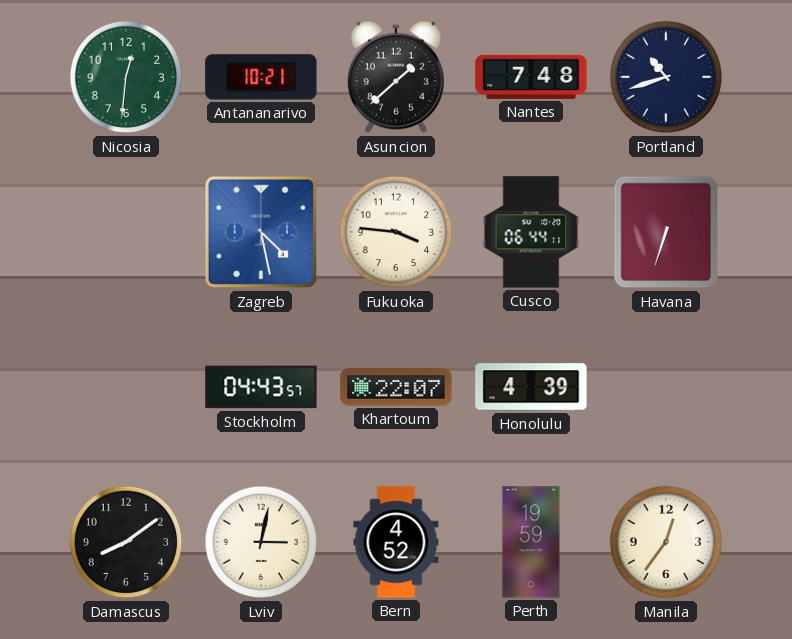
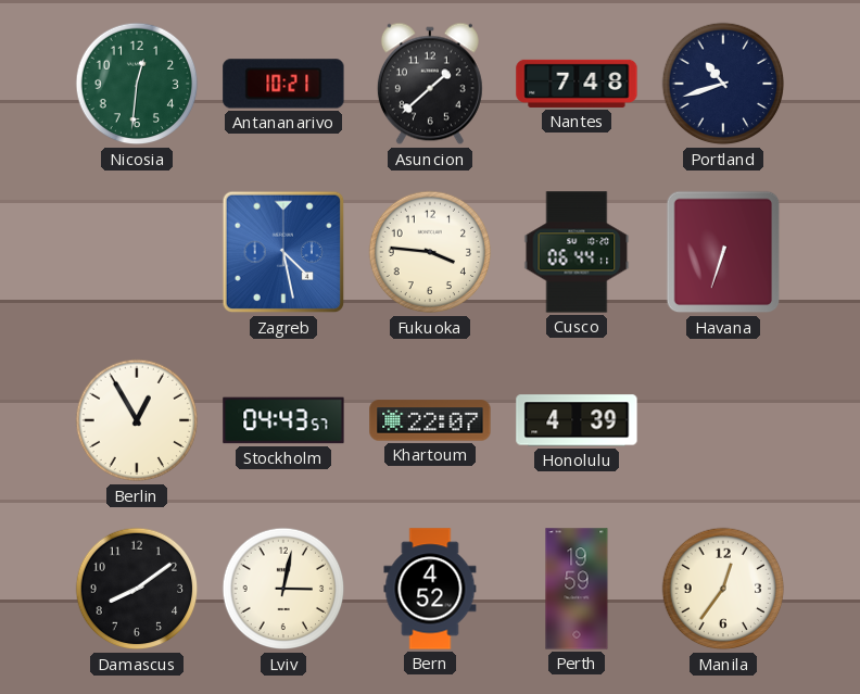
Berlin: none -> 12:55 (137, 420)
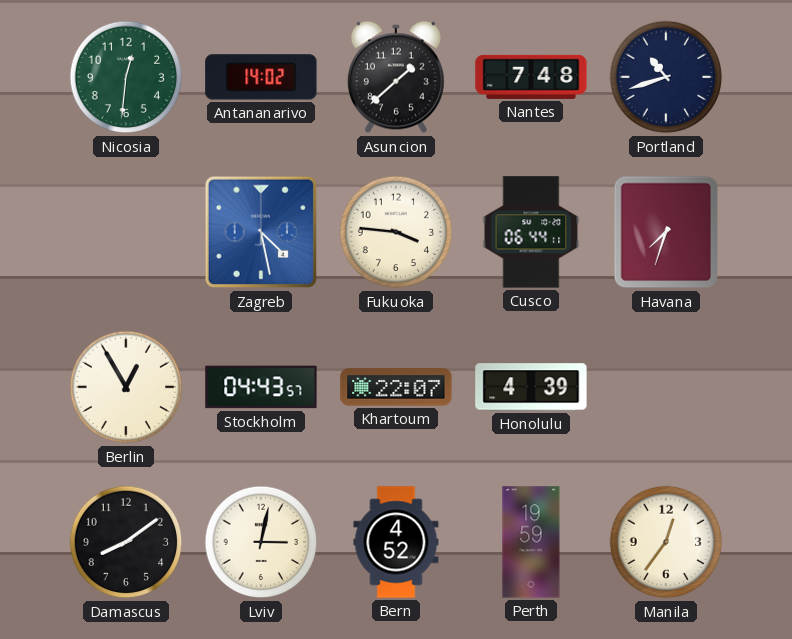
Antananarivo: 10:21 -> 14:02 (261, 77)
Havana: 6:33 -> 7:33 (666, 232)
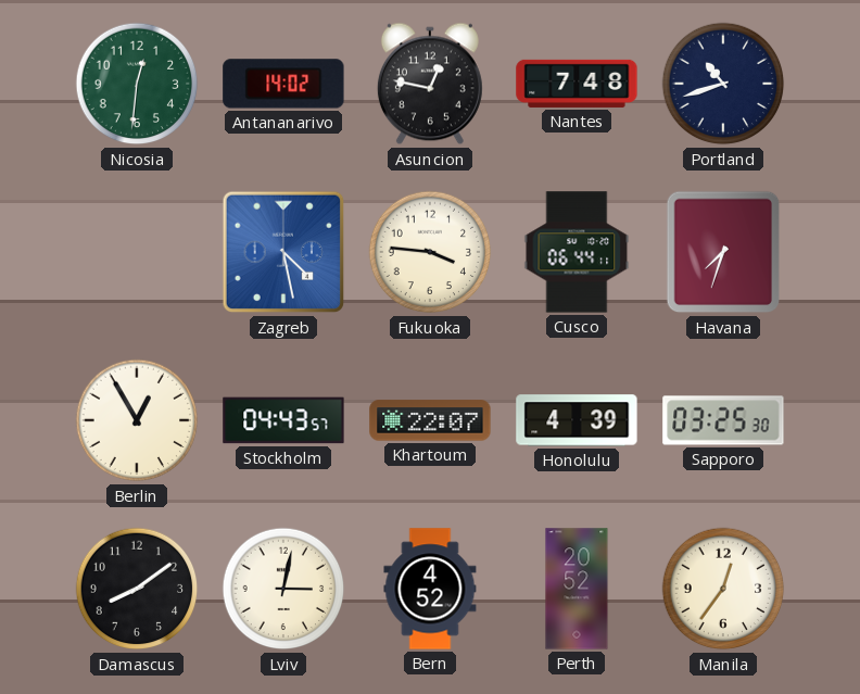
Asuncion: 1:38 -> 12:47 (430, 84)
Sapporo: none -> 03:25 (723, 420)
Perth: 19:59 -> 20:52 (577, 589)
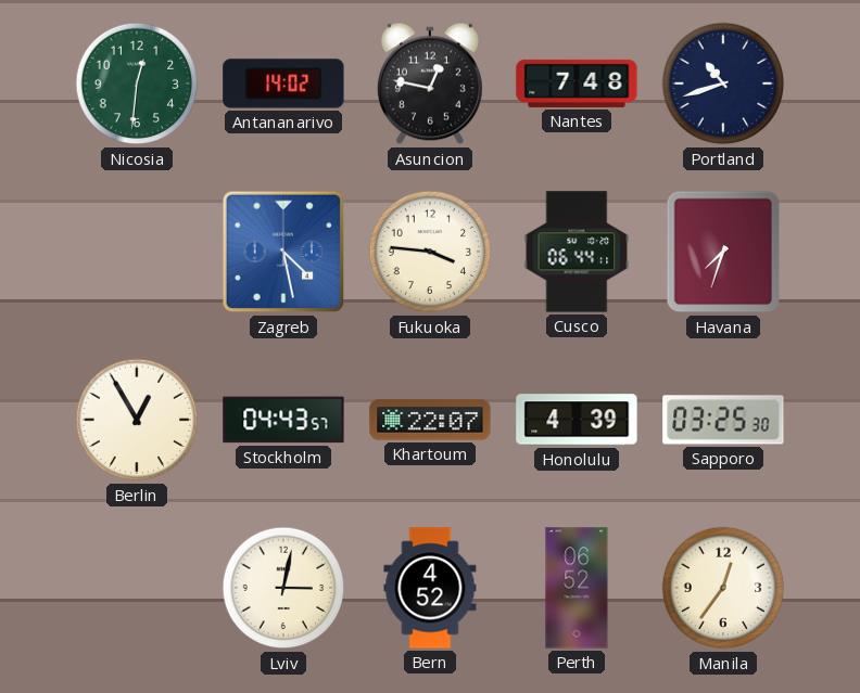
Damascus: 8:09 -> none (137, 589)
Perth: 20:52 -> 06:52 (577, 588)
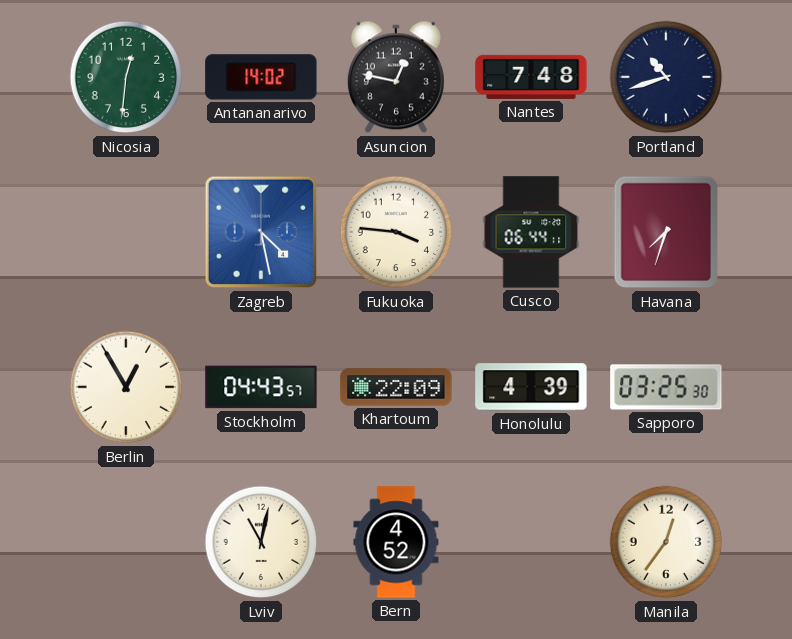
Khartoum: 22:07 -> 22:09 (396, 387)
Lviv: 3:02 -> 11:02 (261, 542)
Perth: 06:52 -> none (577, 588)
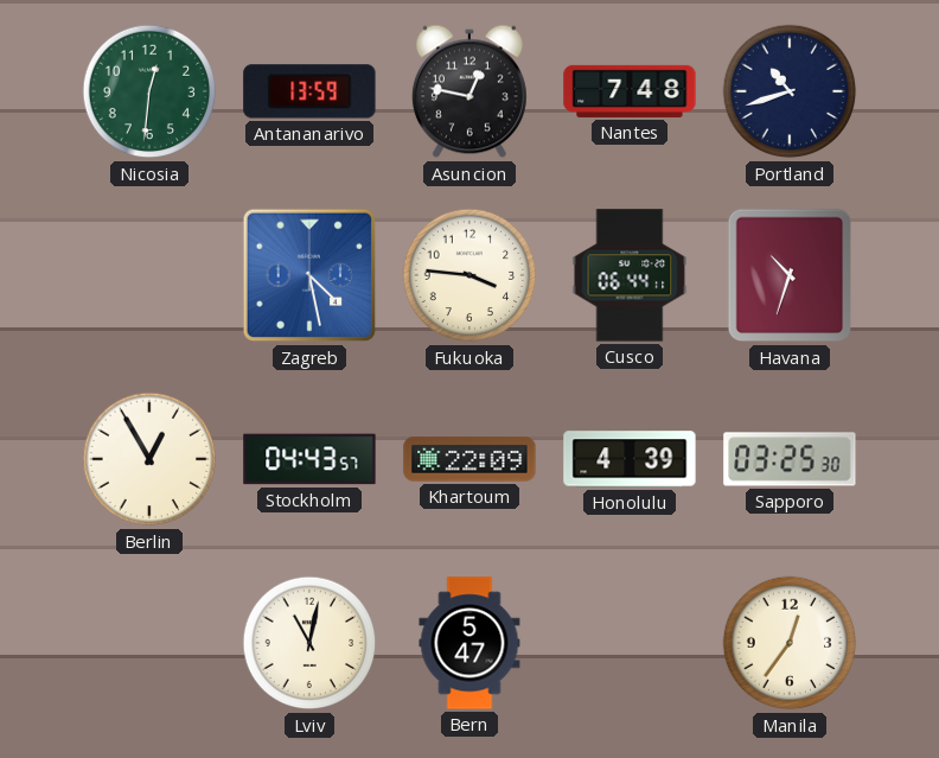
Antananarivo: 14:02 -> 13:59 (309, 91)
Havana: 7:33 -> 10:33 (790, 275)
Bern: 4:52 -> 5:47 (469, 643)
